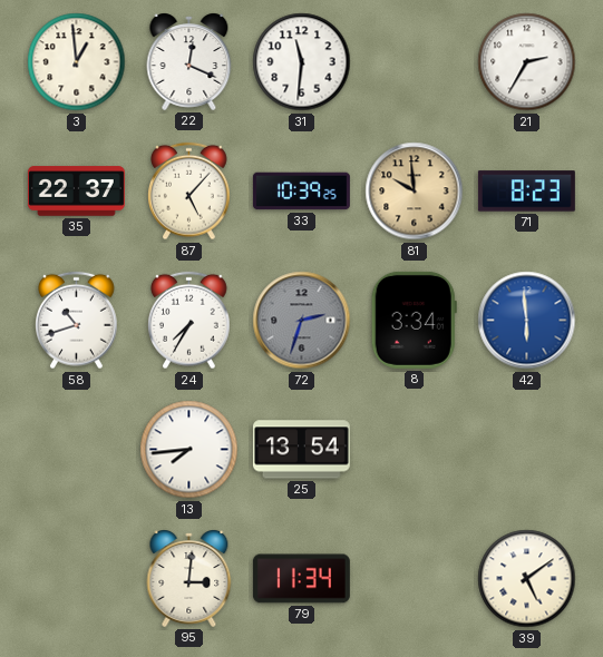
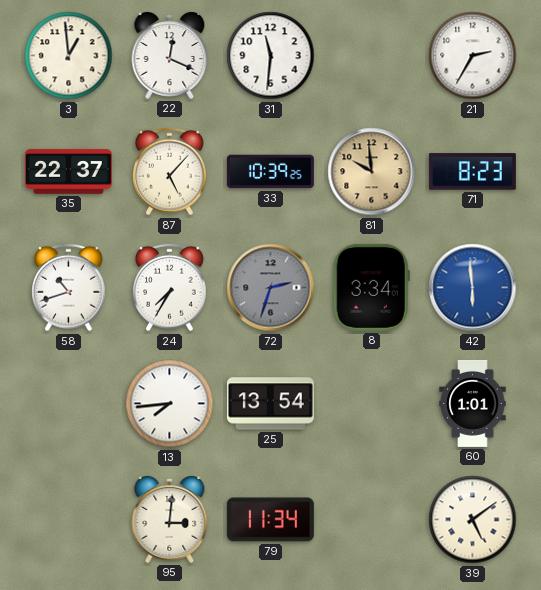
60: none -> 1:01 (473, 403)
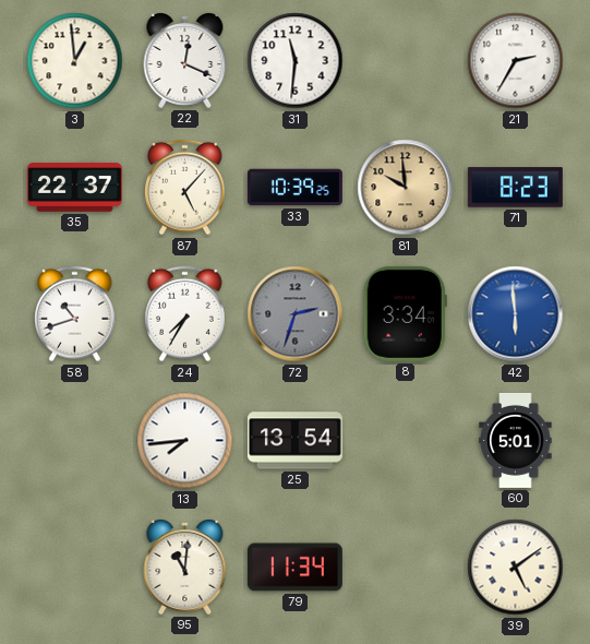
60: 1:01 -> 5:01 (516, 440)
95: 3:01 -> 11:01 (185, 568)
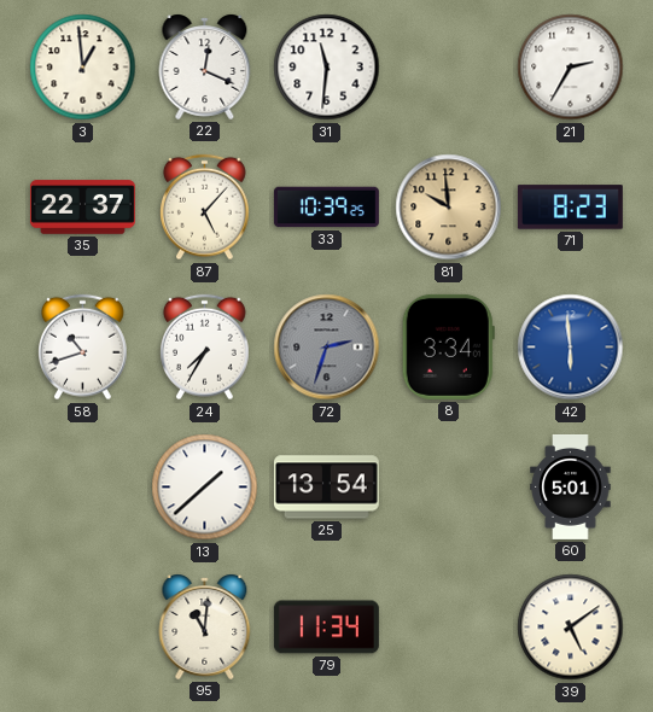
13: 7:44 -> 1:38 (205, 488)
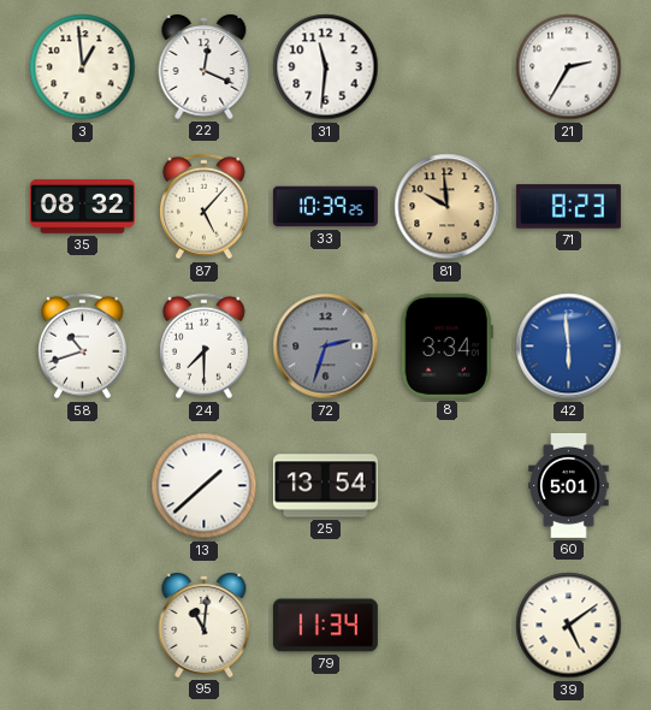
35: 22:37 -> 08:32 (82, 207)
24: 7:35 -> 7:30 (205, 347)
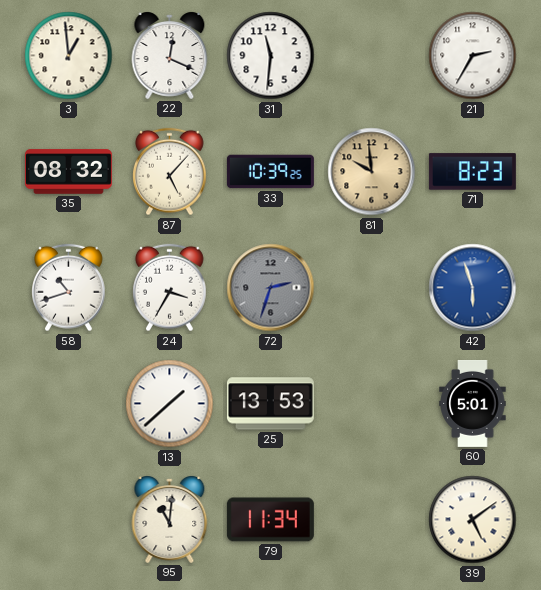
24: 7:30 -> 3:35 (170, 288)
8: 3:34 -> none (446, 345)
42: 5:59 -> 5:57 (473, 288)
25: 13:54 -> 13:53 (270, 404)
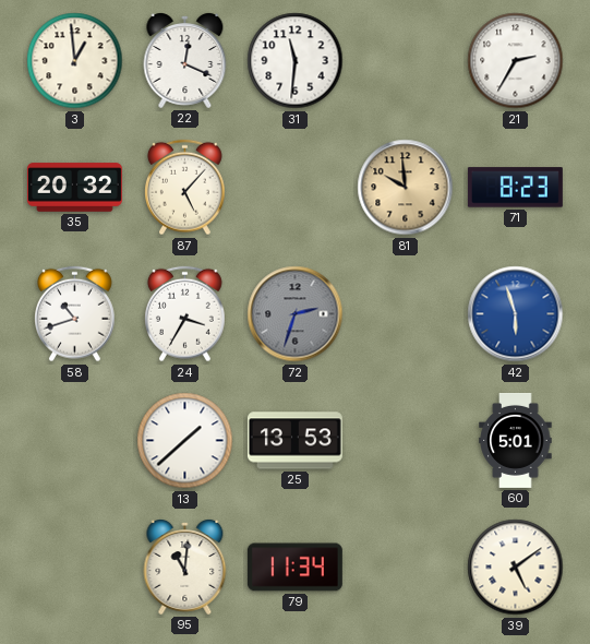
35: 08:32 -> 20:32 (74, 188)
33: 10:39 -> none (270, 172)
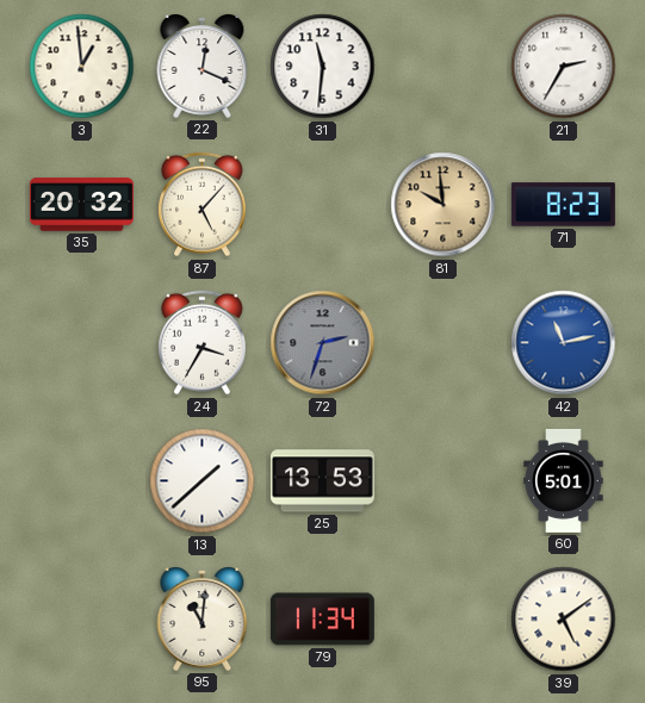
58: 10:42 -> none (75, 314)
42: 5:57 -> 11:13 (564, 343)
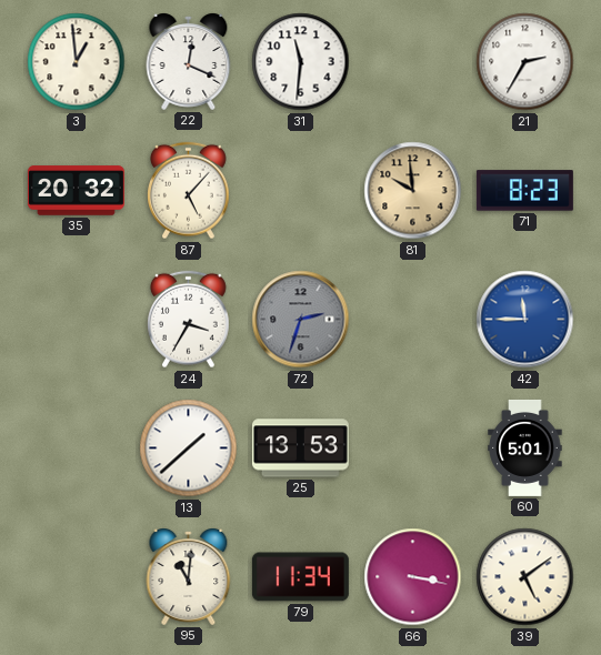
42: 11:13 -> 11:45 (525, 320)
66: none -> 3:17 (413, 577)
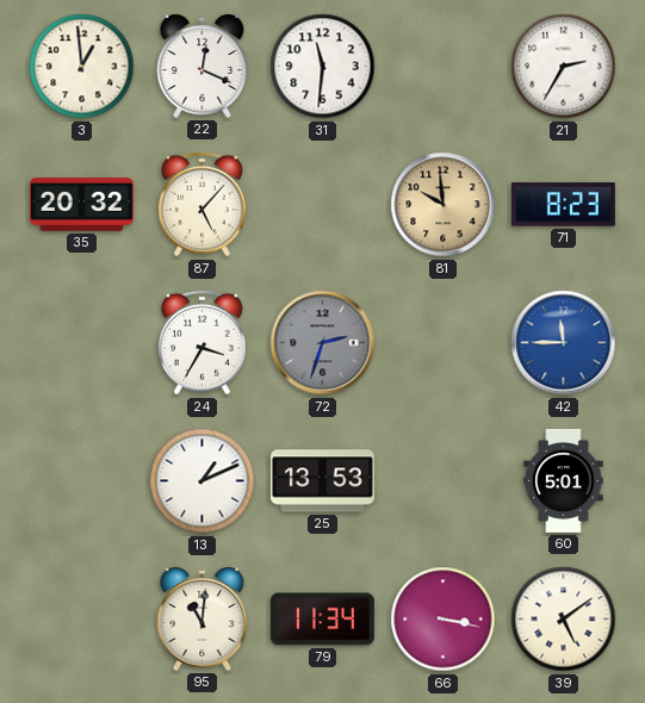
13: 1:38 -> 1:11 (203, 481)
